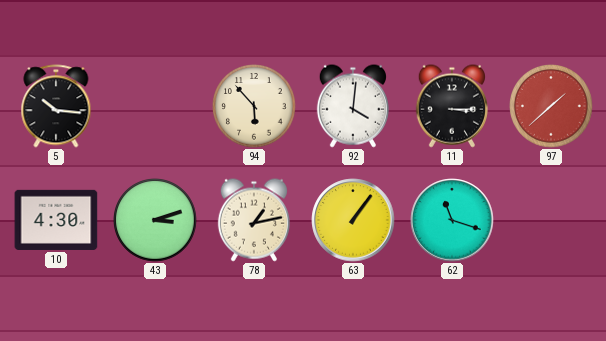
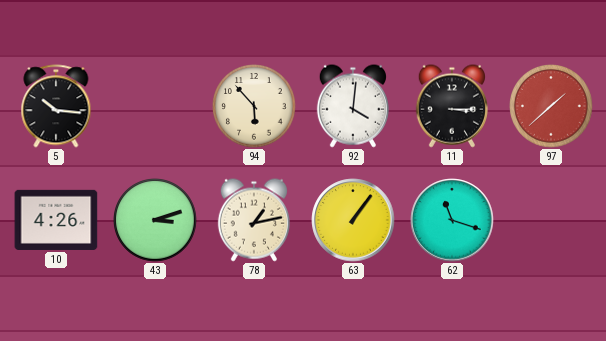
10: 4:30 -> 4:26 (56, 220)
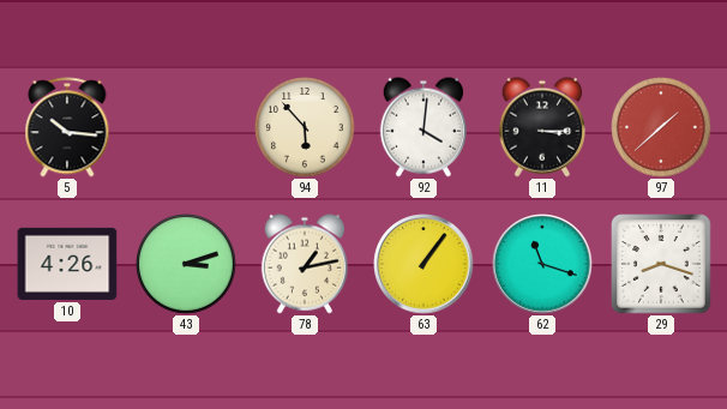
29: none -> 8:18 (661, 264)
